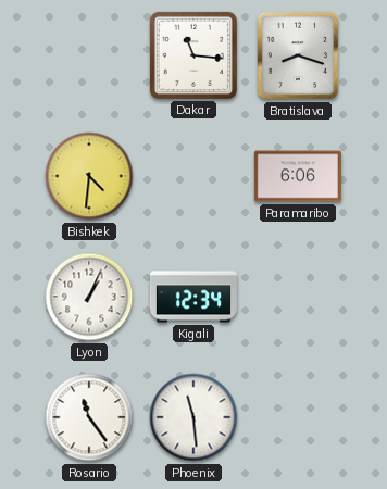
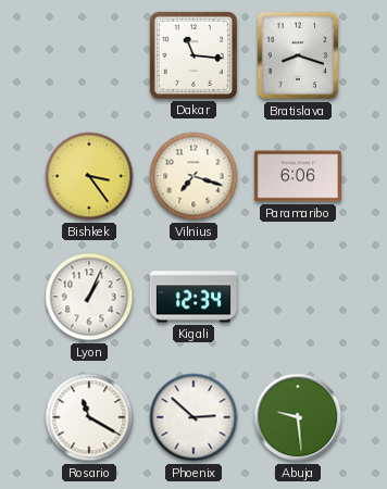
Bishkek: 4:31 -> 3:24 (89, 176)
Vilnius: none -> 7:18 (193, 176)
Rosario: 11:24 -> 11:20 (89, 417)
Phoenix: 11:29 -> 2:52 (193, 417)
Abuja: none -> 9:29 (298, 417)
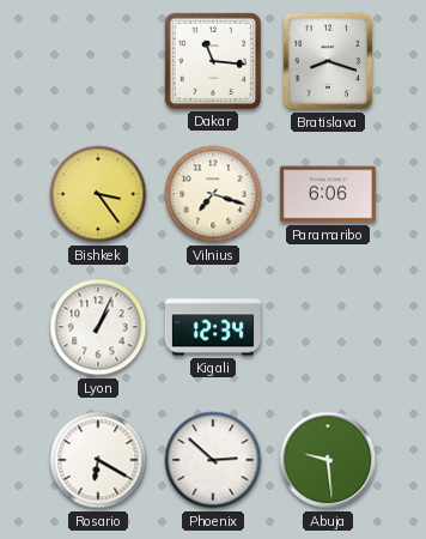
Rosario: 11:20 -> 6:20 (98, 460)
